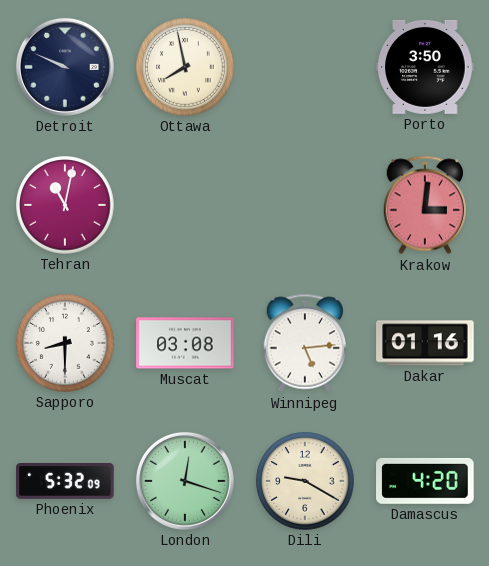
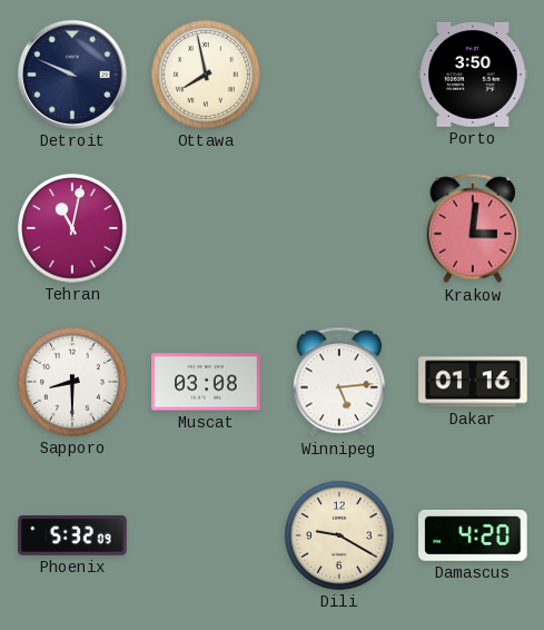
London: 12:18 -> none (185, 481)
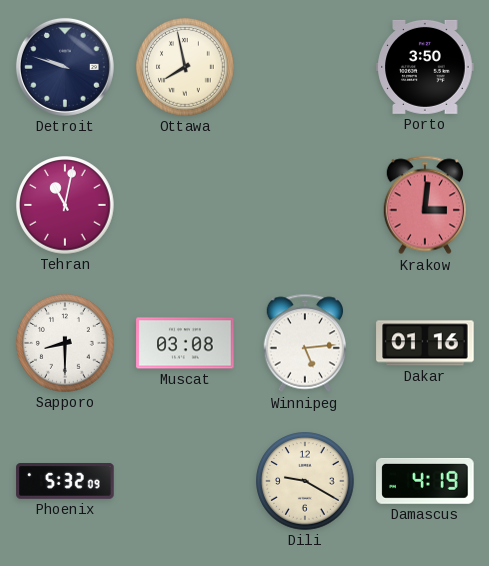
Detroit: 9:49 -> 9:48 (65, 67)
Damascus: 4:20 -> 4:19 (425, 481)
